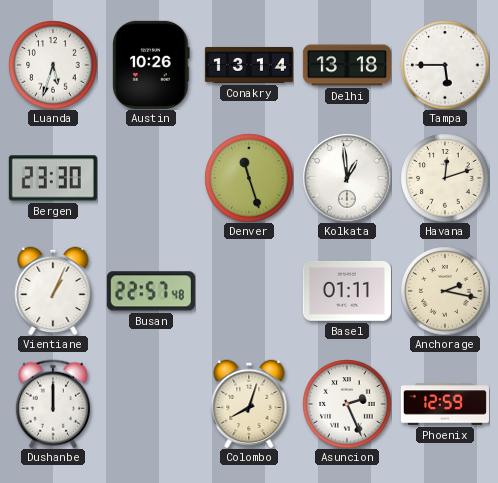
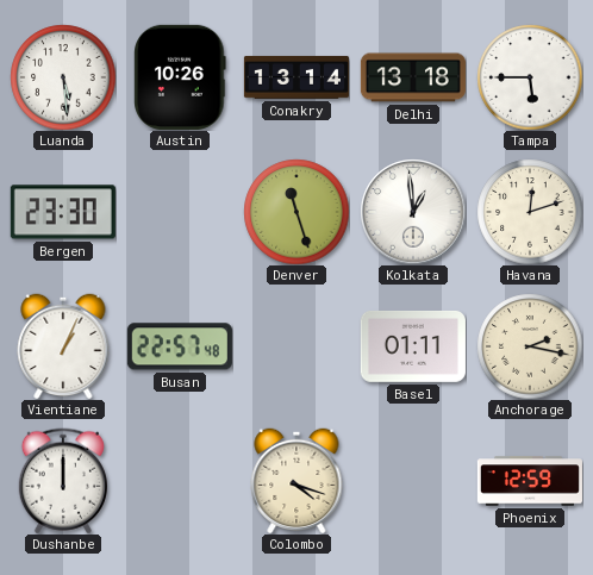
Luanda: 5:33 -> 5:29 (63, 77)
Colombo: 8:03 -> 4:18 (296, 481)
Asuncion: 2:26 -> none (347, 404)
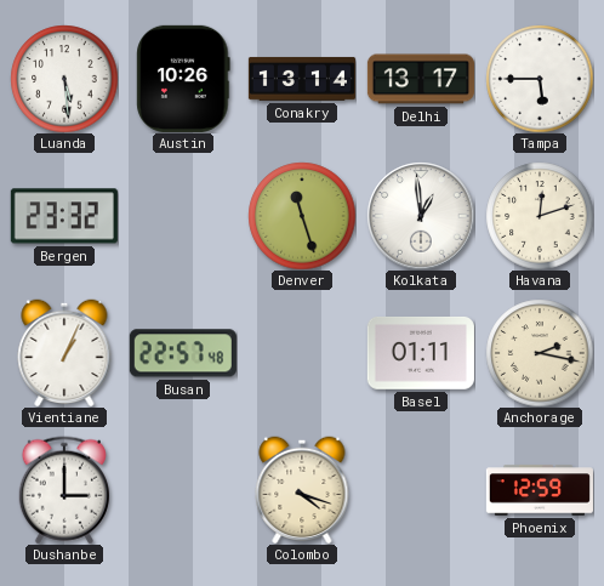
Delhi: 13:18 -> 13:17 (421, 79)
Bergen: 23:30 -> 23:32 (64, 216)
Dushanbe: 12:00 -> 3:00 (64, 490)
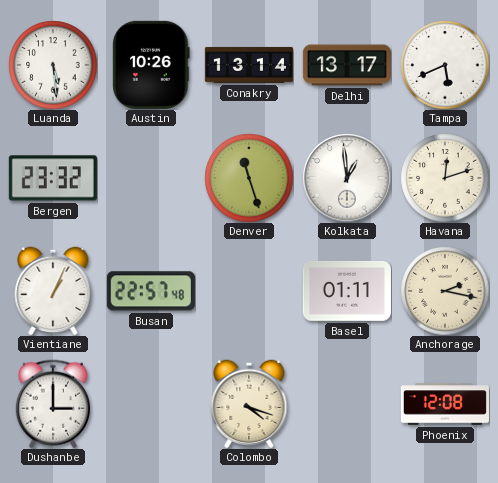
Tampa: 5:45 -> 5:41 (445, 65)
Phoenix: 12:59 -> 12:08 (445, 404)
